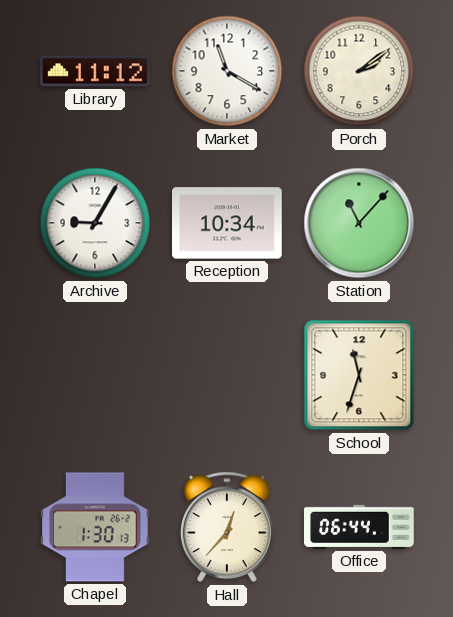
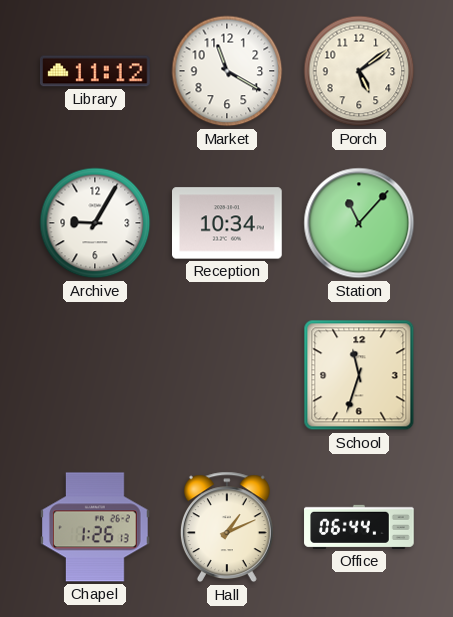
Porch: 2:09 -> 5:09 (359, 71)
Chapel: 1:30 -> 1:26 (96, 527)
Hall: 12:37 -> 1:11 (227, 527)
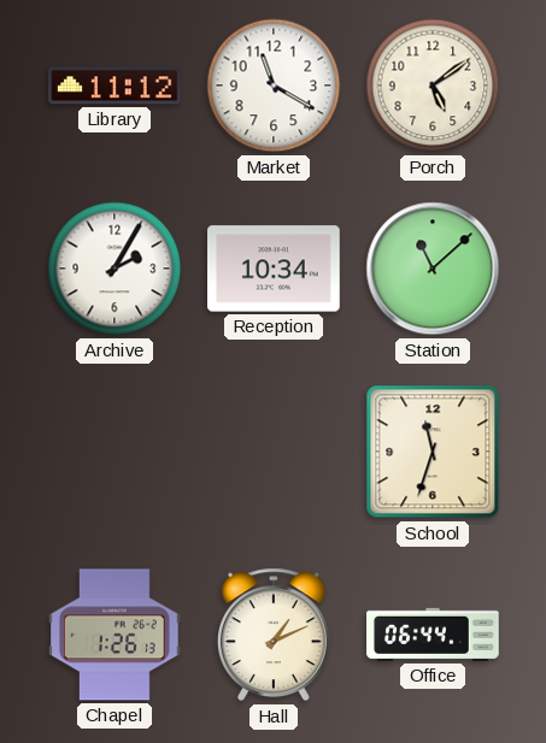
Archive: 9:05 -> 2:05 (115, 269)
Station: 11:07 -> 11:08 (433, 269)
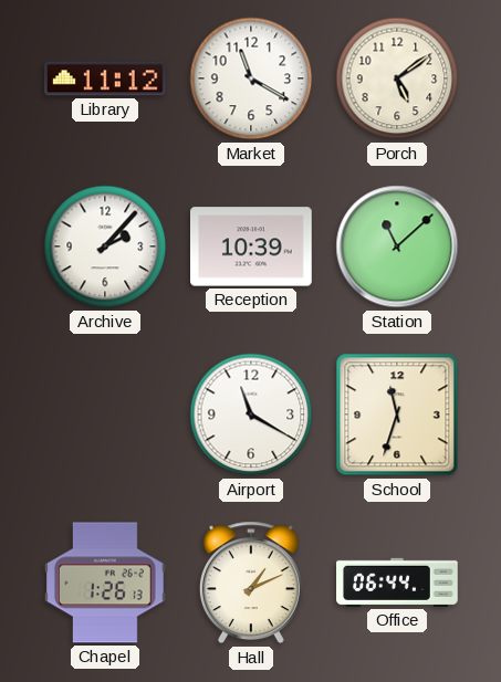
Archive: 2:05 -> 2:07 (105, 246)
Reception: 10:34 -> 10:39 (252, 246)
Airport: none -> 11:20 (251, 415)
